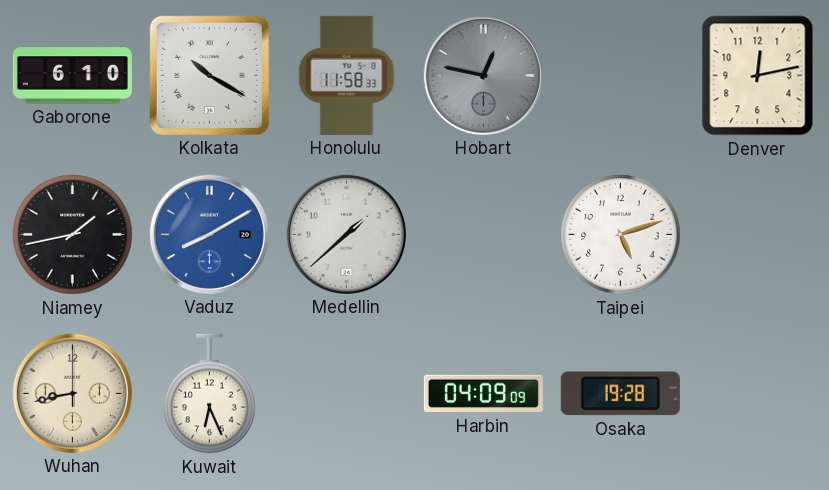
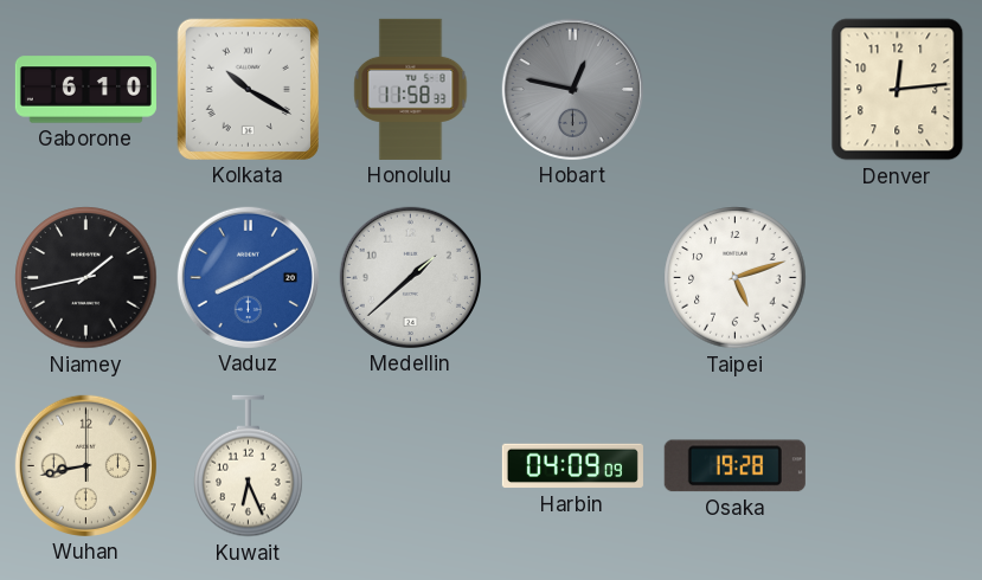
Denver: 12:13 -> 12:14 (898, 90)
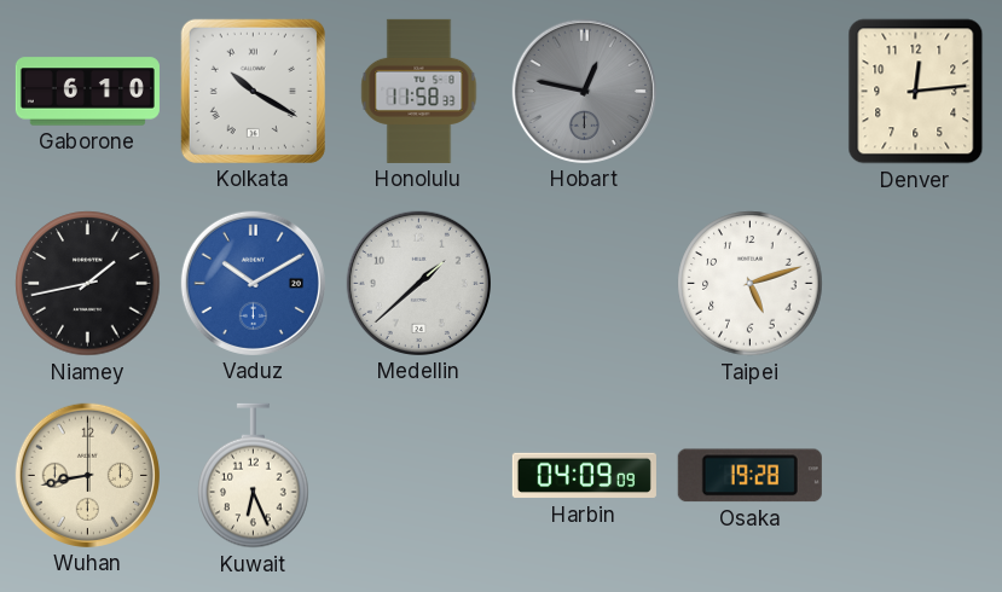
Vaduz: 8:10 -> 10:10 (253, 283)
